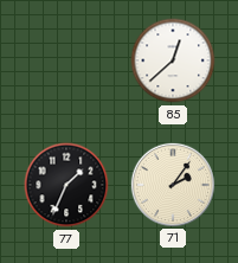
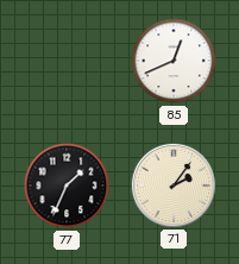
85: 12:38 -> 12:41 (174, 61)
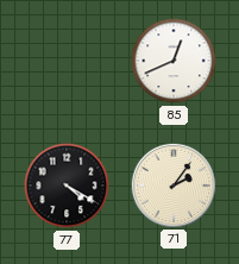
77: 1:34 -> 4:20 (67, 186)
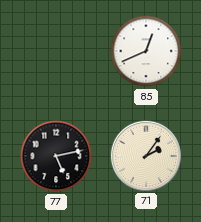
77: 4:20 -> 5:13 (56, 156)
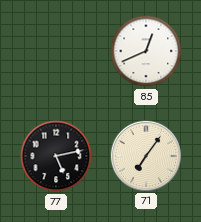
71: 2:06 -> 7:06 (145, 155)
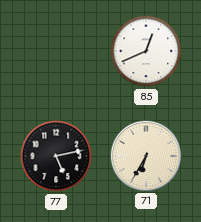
71: 7:06 -> 6:35 (145, 155)
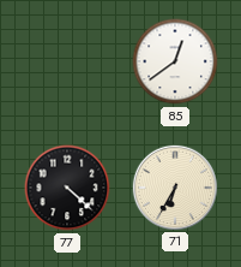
85: 12:41 -> 12:39 (175, 61)
77: 5:13 -> 4:22 (67, 188)
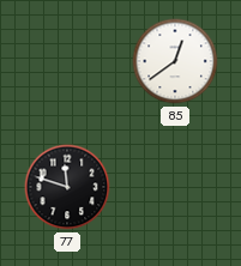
77: 4:22 -> 11:48 (67, 187)
71: 6:35 -> none (174, 186)
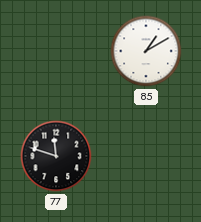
85: 12:39 -> 1:10 (146, 51)
